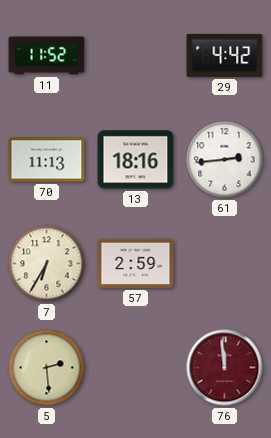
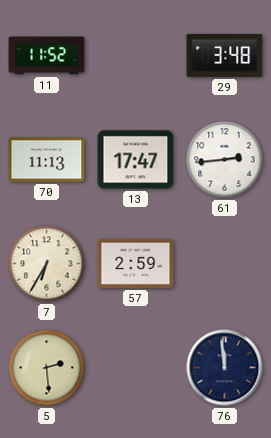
29: 4:42 -> 3:48 (225, 55)
13: 18:16 -> 17:47 (136, 160)
76 dial: burgundy -> navy (225, 368)
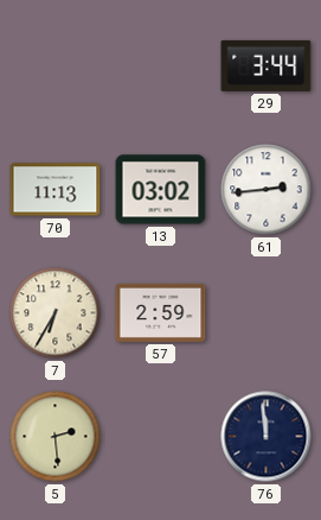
11: 11:52 -> none (47, 56)
29: 3:48 -> 3:44 (267, 65)
13: 17:47 -> 03:02 (161, 190)
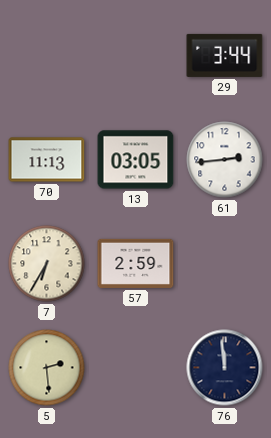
13: 03:02 -> 03:05 (136, 160)
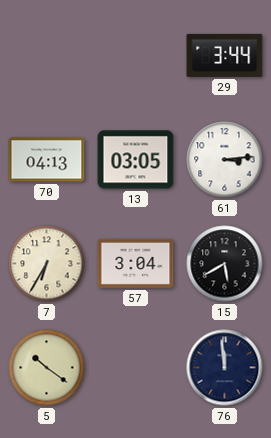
70: 11:13 -> 04:13 (47, 160)
61: 2:44 -> 3:14 (225, 160)
57: 2:59 -> 3:04 (136, 263)
15: none -> 5:40 (225, 264)
5: 2:29 -> 10:21 (47, 368)
